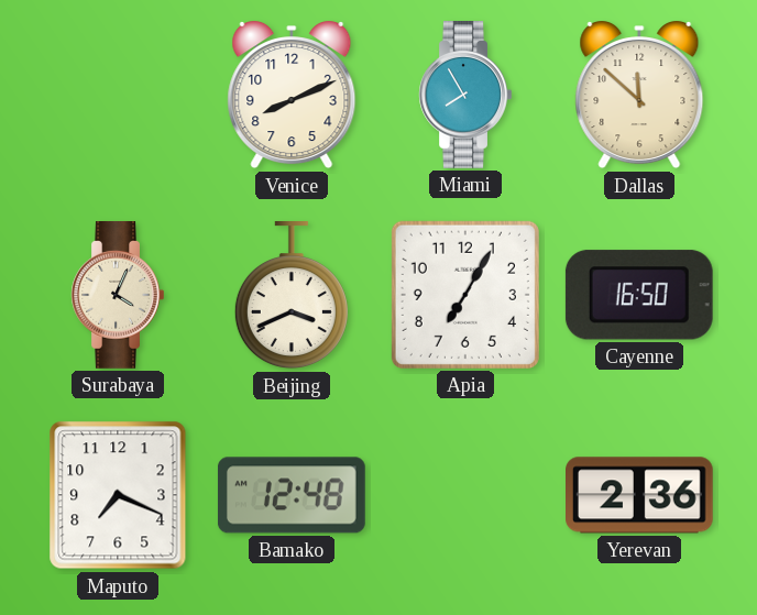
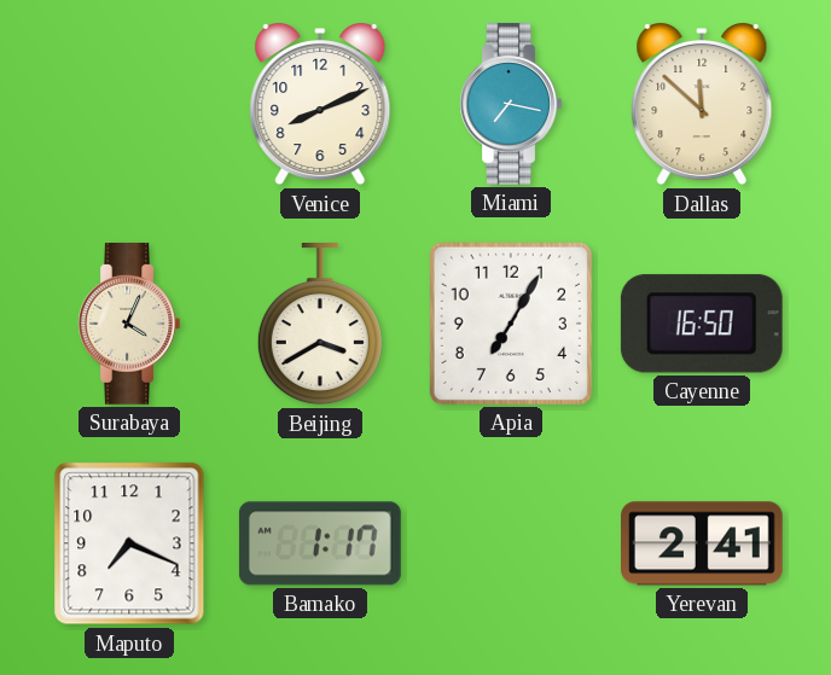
Miami: 7:55 -> 7:17 (511, 105)
Beijing: 3:41 -> 3:40 (320, 325)
Bamako: 12:48 -> 1:17 (320, 543)
Yerevan: 2:36 -> 2:41 (703, 543)
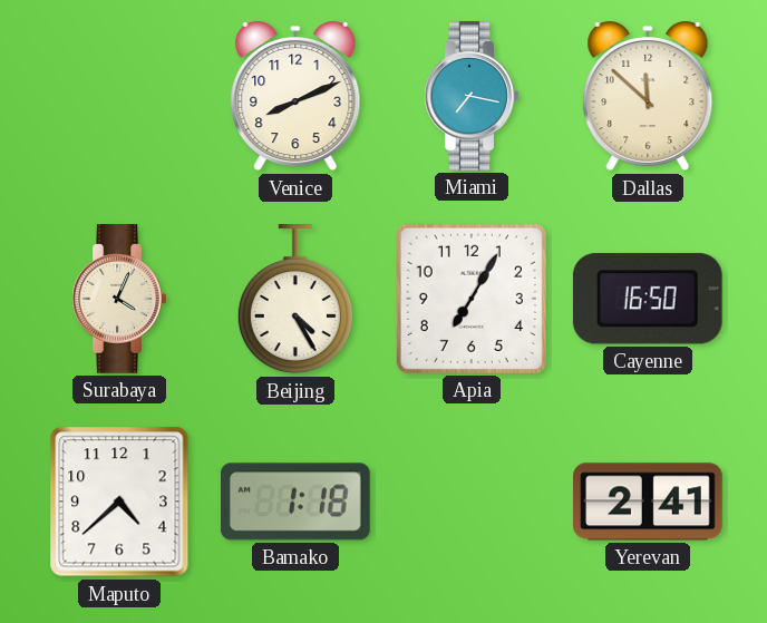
Beijing: 3:40 -> 4:25 (295, 300)
Maputo: 7:19 -> 4:38 (119, 502)
Bamako: 1:17 -> 1:18 (295, 502)
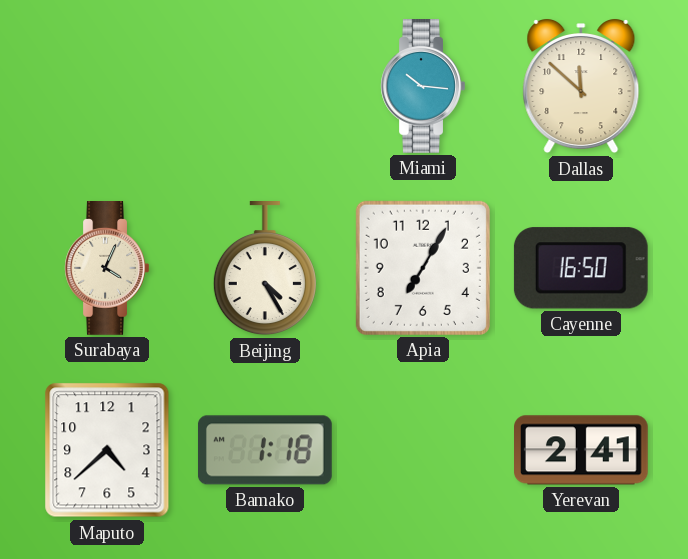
Venice: 8:11 -> none (295, 96)
Miami: 7:17 -> 10:16 (423, 87)
